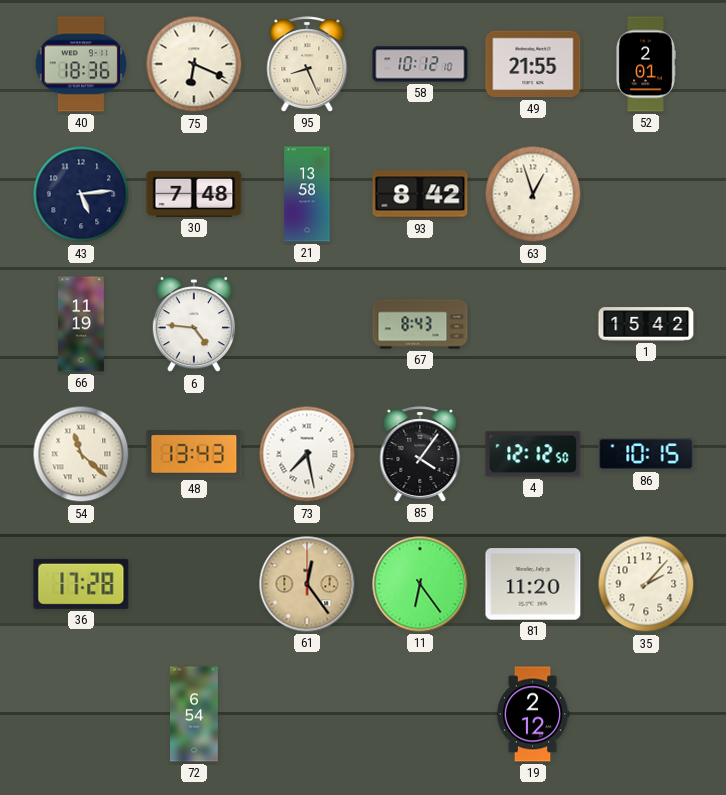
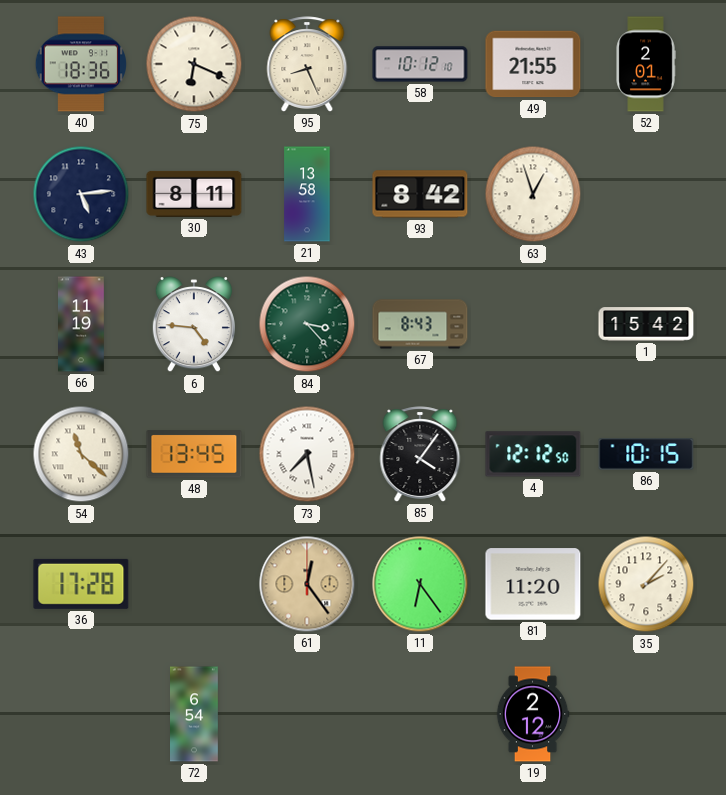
30: 7:48 -> 8:11 (194, 194)
84: none -> 3:23 (307, 324)
48: 13:43 -> 13:45 (194, 454)
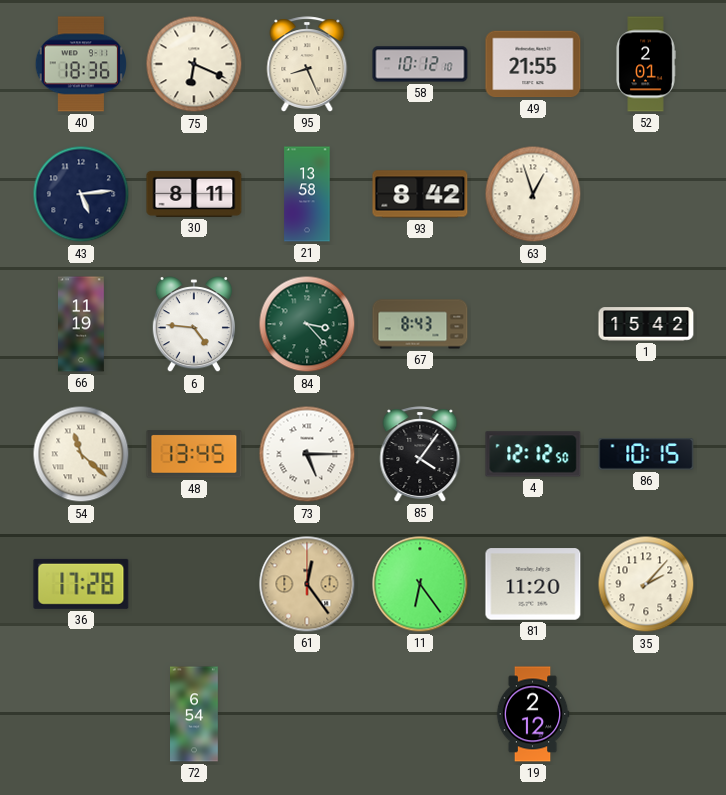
73: 7:28 -> 5:15 (307, 454)
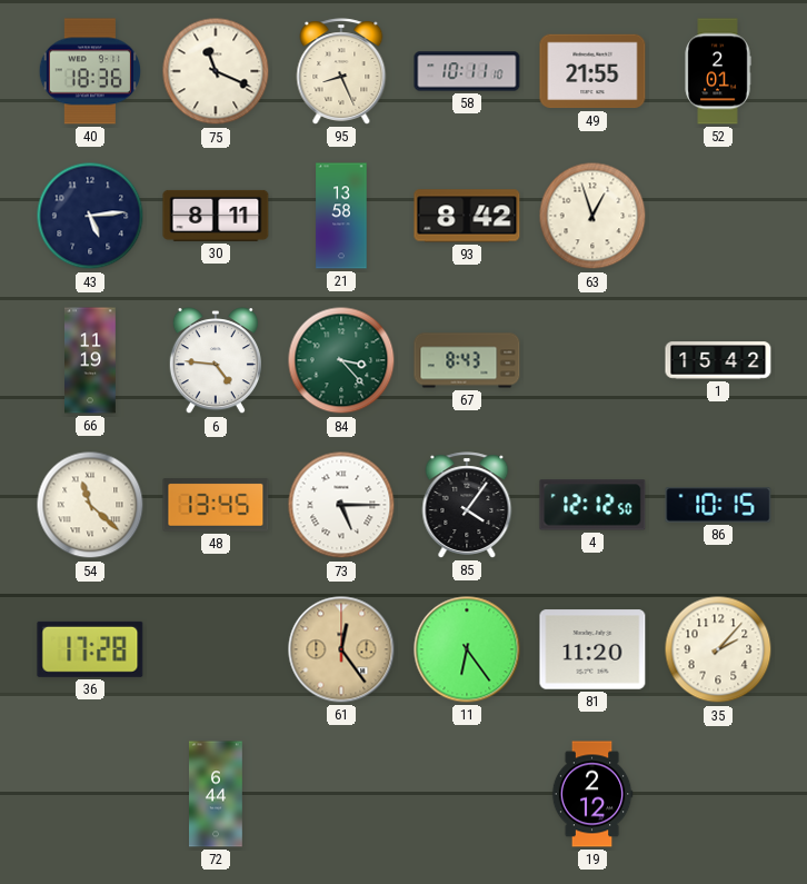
75: 6:19 -> 11:19 (216, 71)
58: 10:12 -> 10:11 (467, 71)
72: 6:54 -> 6:44 (217, 794)
